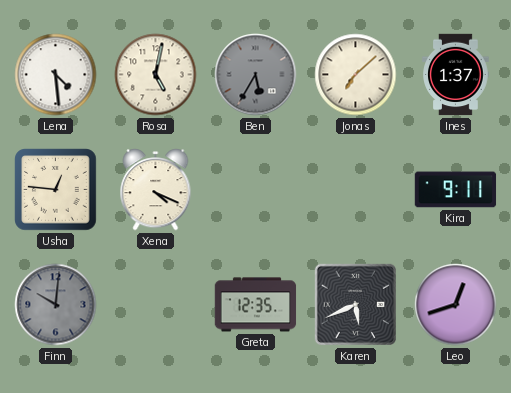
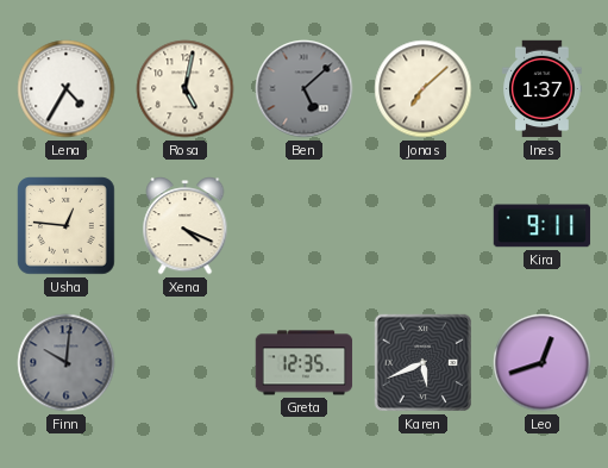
Lena: 4:29 -> 4:35 (67, 89)
Ben: 5:35 -> 5:08 (305, 89)
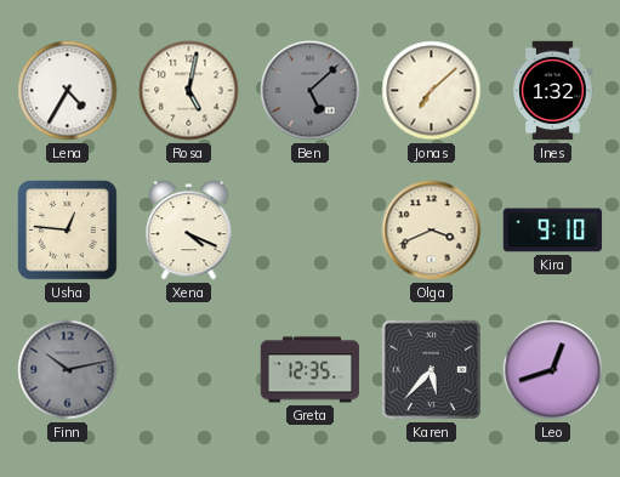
Ines: 1:37 -> 1:32 (553, 91)
Olga: none -> 3:41 (432, 231)
Kira: 9:11 -> 9:10 (553, 231)
Finn: 10:01 -> 10:13 (68, 370)
Karen: 5:41 -> 5:37 (431, 369)
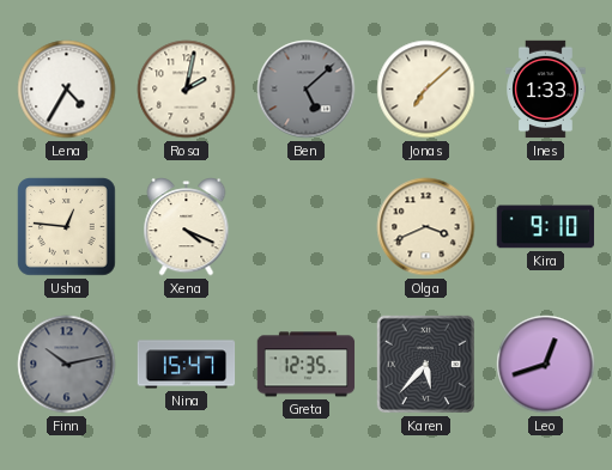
Rosa: 5:02 -> 2:02 (187, 90)
Ines: 1:32 -> 1:33 (546, 90)
Nina: none -> 15:47 (187, 365)
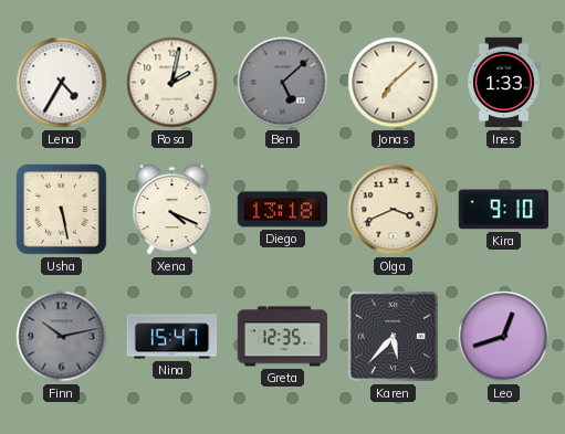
Usha: 12:46 -> 5:28 (62, 210)
Diego: none -> 13:18 (283, 210)
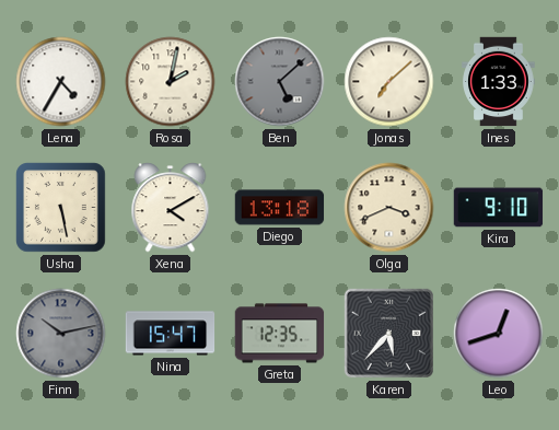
Xena: 4:19 -> 4:10 (171, 208)
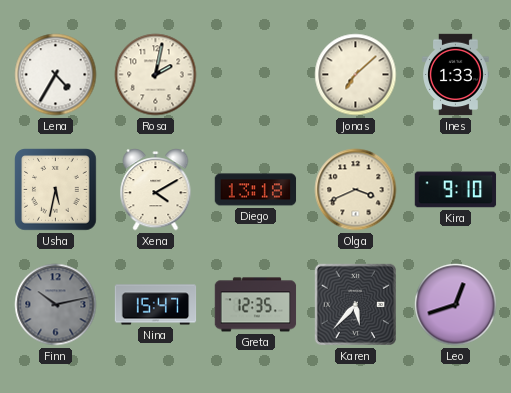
Ben: 5:08 -> none (280, 82)
Usha: 5:28 -> 5:32 (56, 190)
